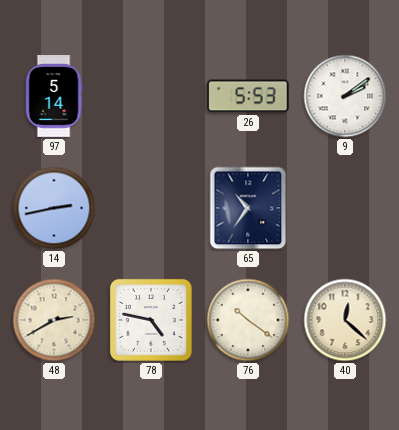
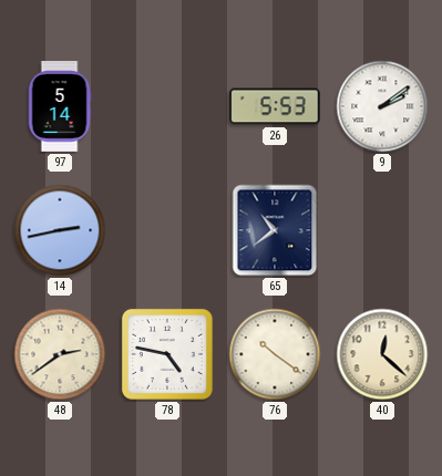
65: 10:36 -> 10:39 (275, 230)
48: 2:40 -> 2:39 (60, 354)
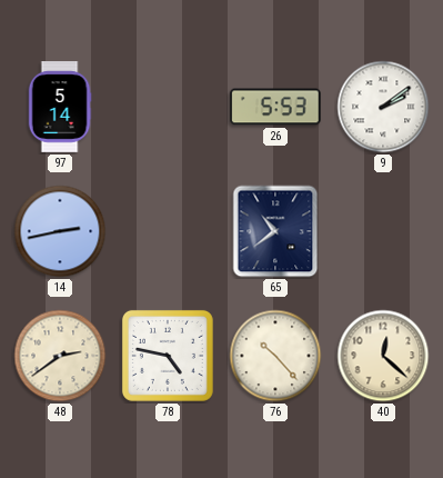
76: 10:21 -> 10:23 (275, 356)
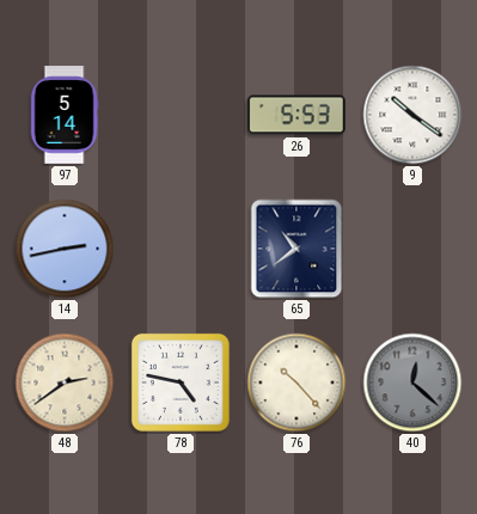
9: 2:09 -> 10:21 (412, 115)
40 dial: cream -> grey (412, 383)
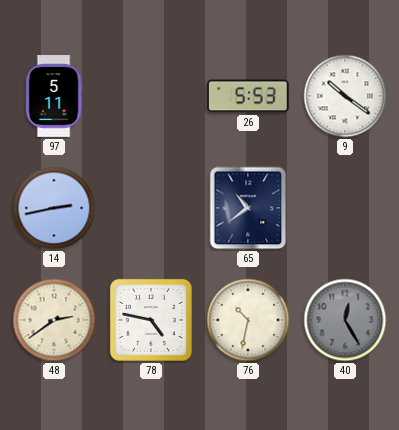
97: 5:14 -> 5:11 (54, 96)
76: 10:23 -> 10:32 (248, 320)
40: 12:22 -> 12:25 (345, 320)
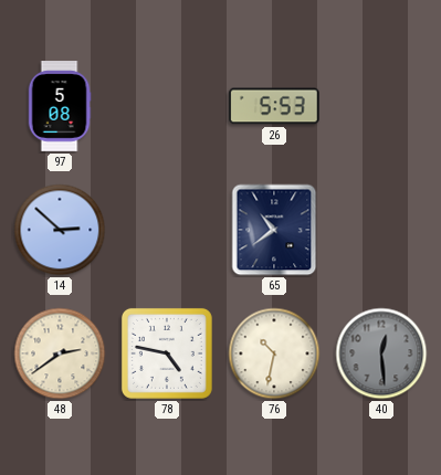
97: 5:11 -> 5:08 (60, 106)
9: 10:21 -> none (345, 96)
14: 2:43 -> 2:52 (60, 230)
40: 12:25 -> 12:29 (381, 353)
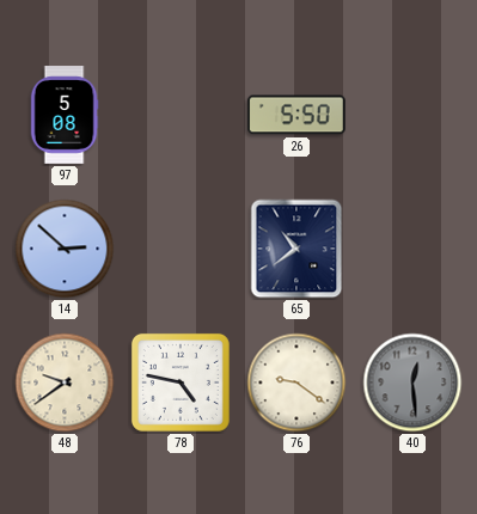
26: 5:53 -> 5:50 (298, 115)
48: 2:39 -> 9:39 (65, 383)
76: 10:32 -> 9:21 (296, 383)
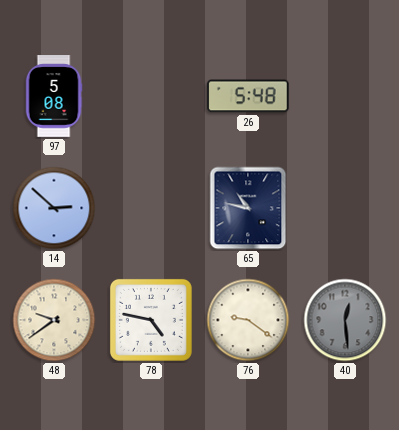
26: 5:50 -> 5:48 (249, 96)
65: 10:39 -> 10:47 (248, 208)
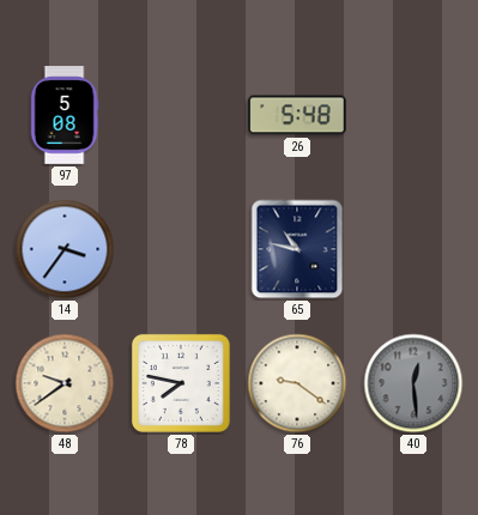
14: 2:52 -> 3:36 (65, 249)
78: 4:47 -> 7:47 (181, 383)
